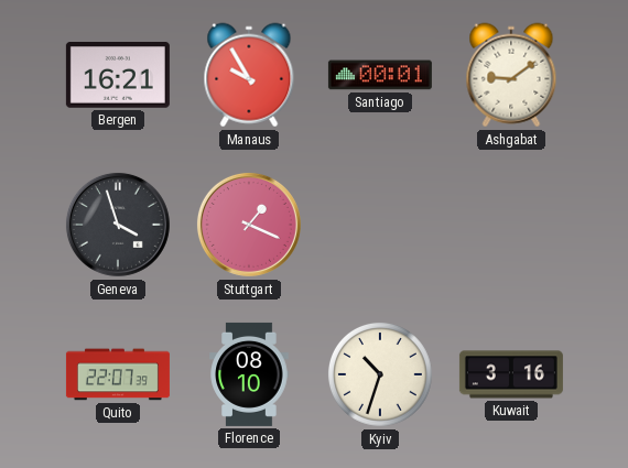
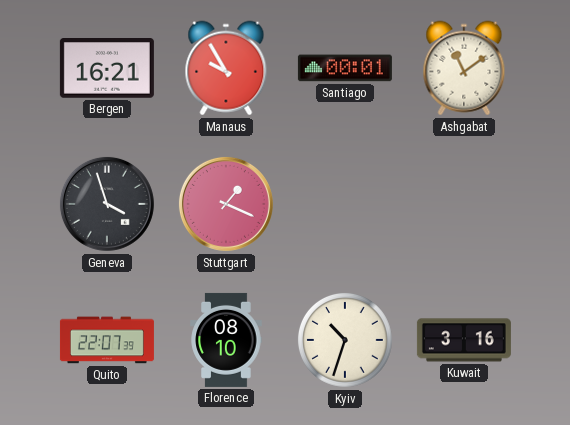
Ashgabat: 9:09 -> 11:09 (464, 68)
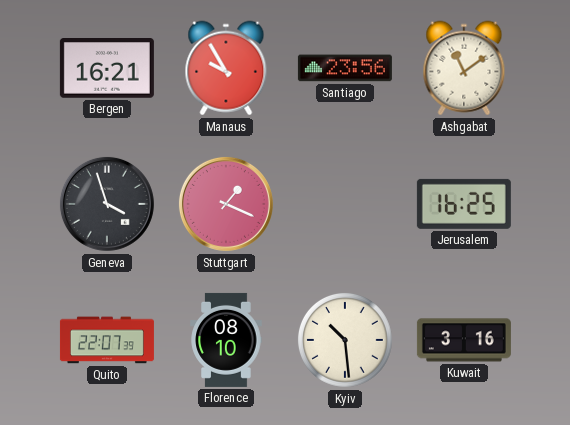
Santiago: 00:01 -> 23:56 (345, 68)
Jerusalem: none -> 16:25 (464, 204)
Kyiv: 10:33 -> 10:29 (346, 341)
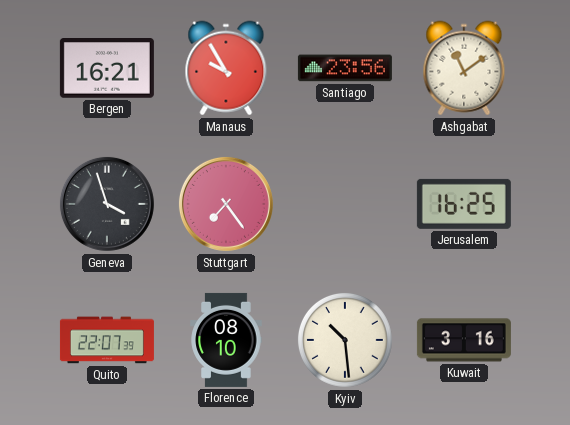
Stuttgart: 1:19 -> 7:24 (226, 204)
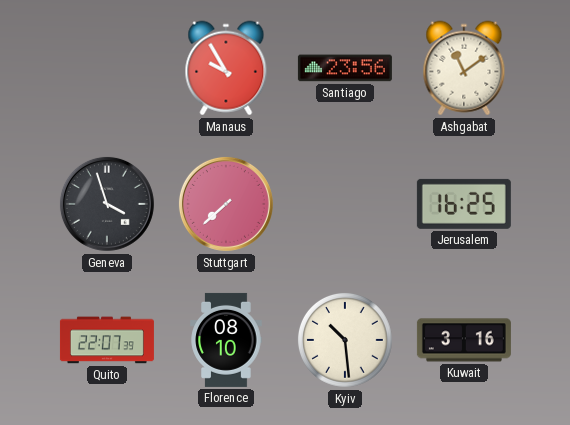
Bergen: 16:21 -> none (107, 69)
Stuttgart: 7:24 -> 7:38 (226, 204)
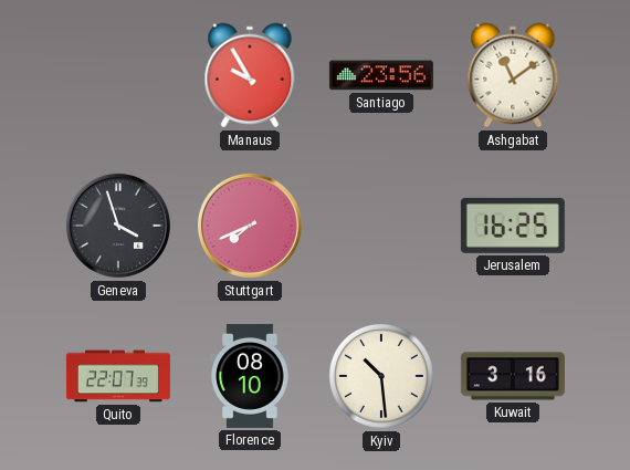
Stuttgart: 7:38 -> 7:41 (250, 226)
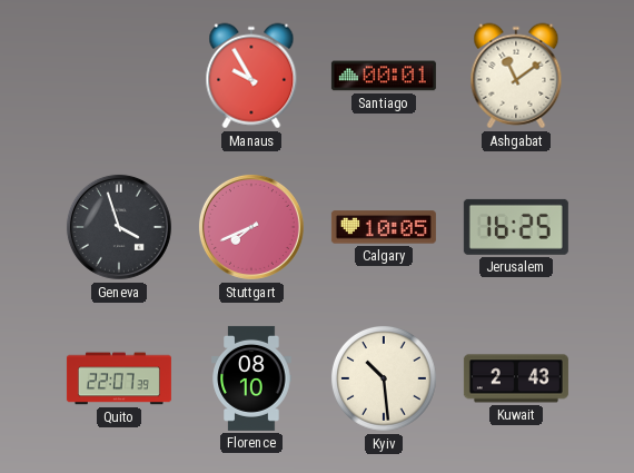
Santiago: 23:56 -> 00:01 (384, 76)
Calgary: none -> 10:05 (384, 227)
Kuwait: 3:16 -> 2:43 (516, 378)
